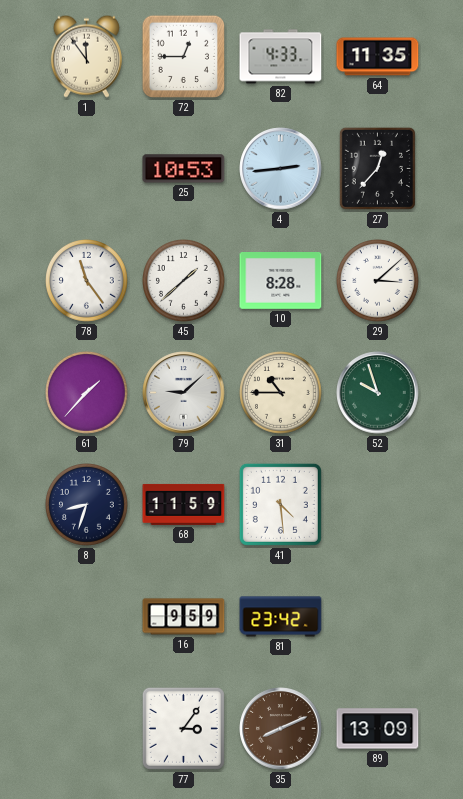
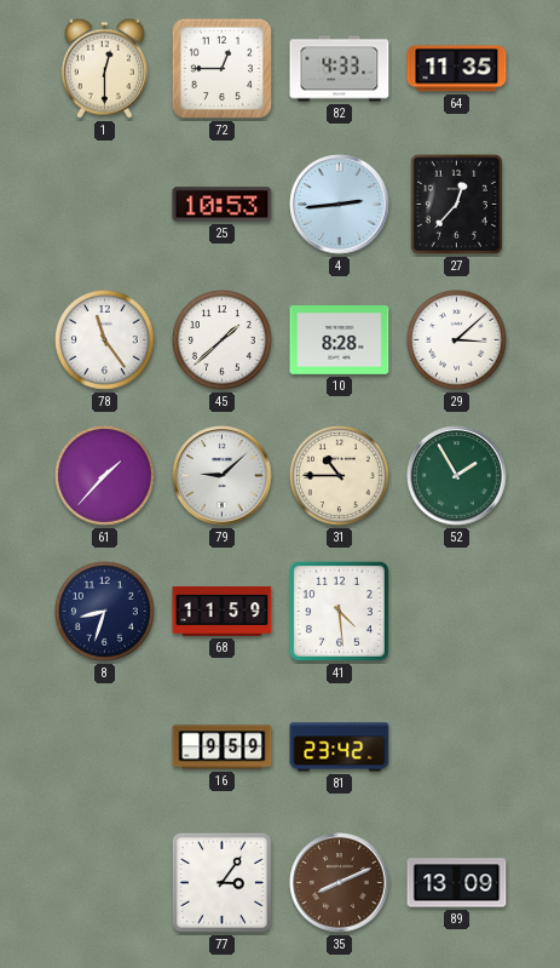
1: 11:54 -> 12:30 (104, 68)
52: 9:57 -> 1:55 (457, 476)
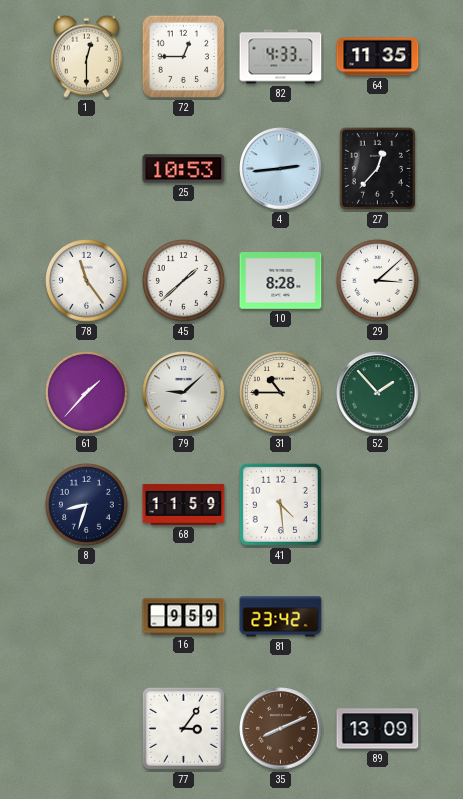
52: 1:55 -> 1:53 (378, 393)
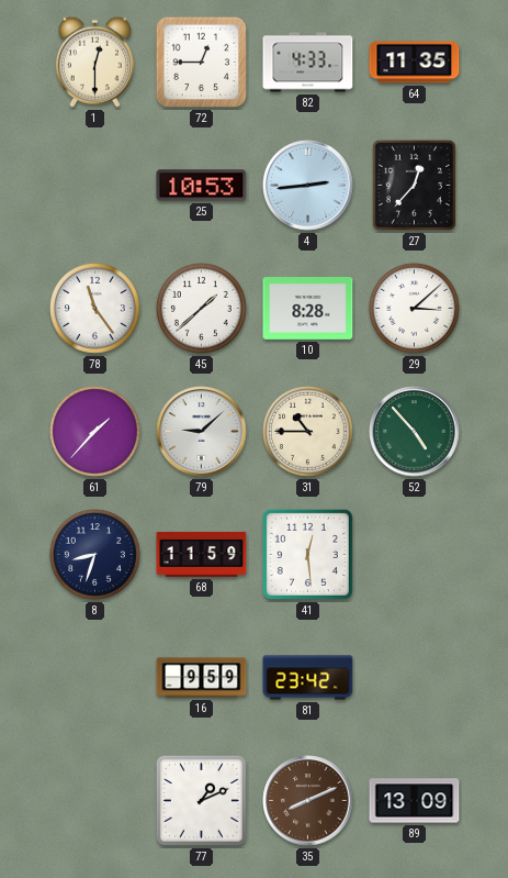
52: 1:53 -> 4:53 (415, 432)
41: 4:29 -> 12:29 (307, 554)
77: 3:06 -> 1:11 (201, 800)
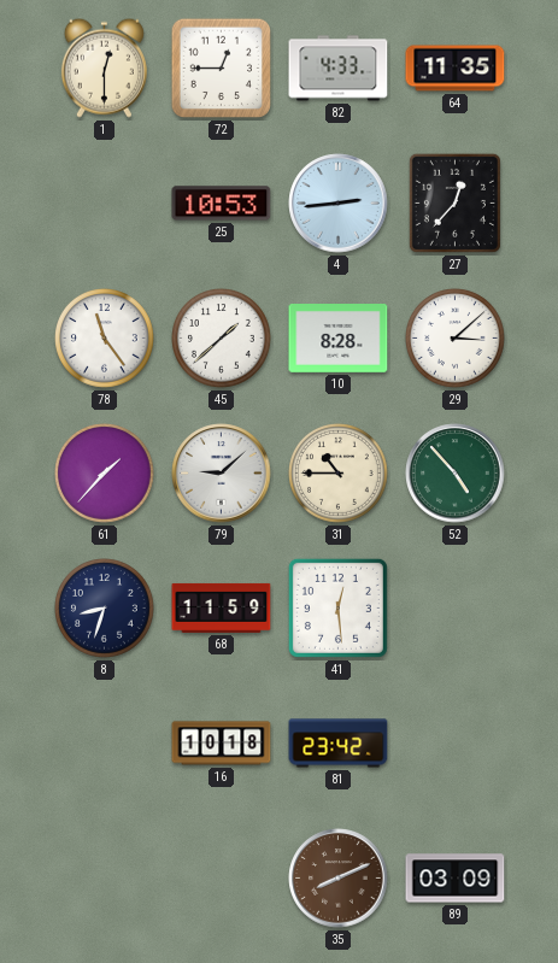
16: 9:59 -> 10:18 (222, 744)
77: 1:11 -> none (201, 800)
89: 13:09 -> 03:09 (456, 879)
